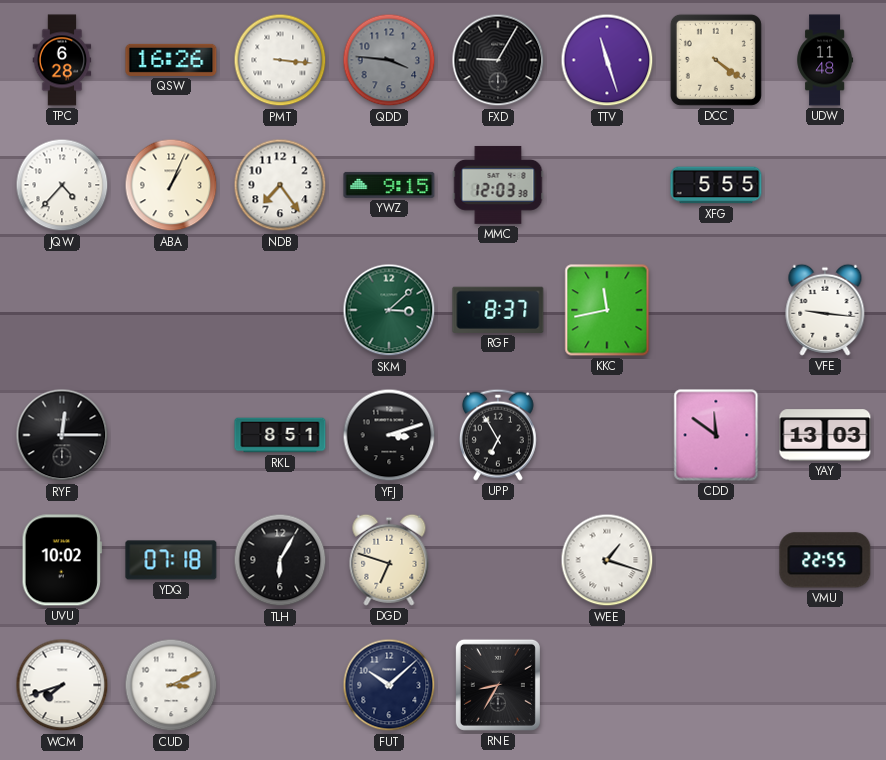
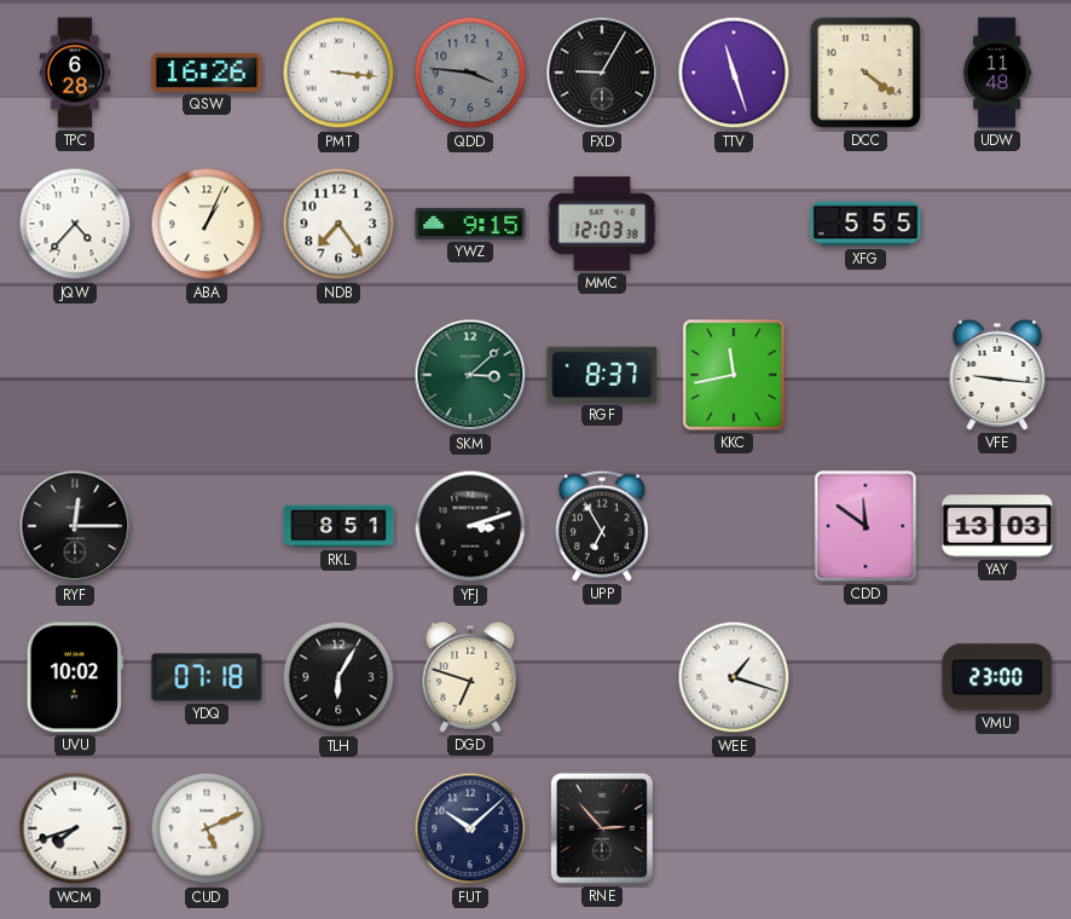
VMU: 22:55 -> 23:00 (997, 677)
CUD: 3:11 -> 5:11 (207, 828)
RNE: 8:35 -> 2:53 (602, 828)
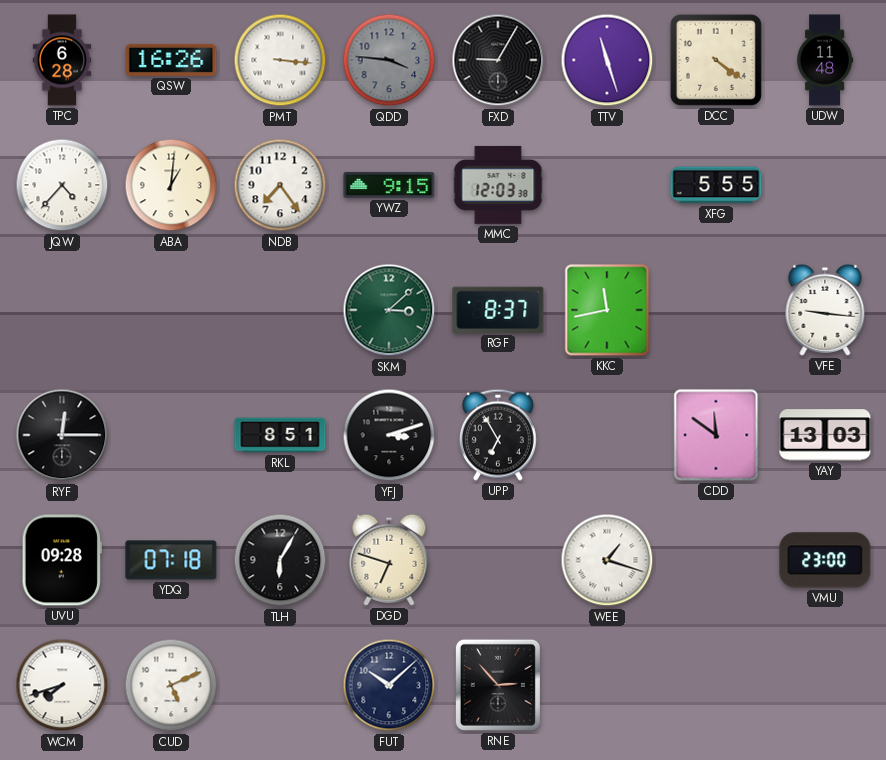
ABA: 1:04 -> 1:01 (171, 185)
UVU: 10:02 -> 09:28 (62, 560)
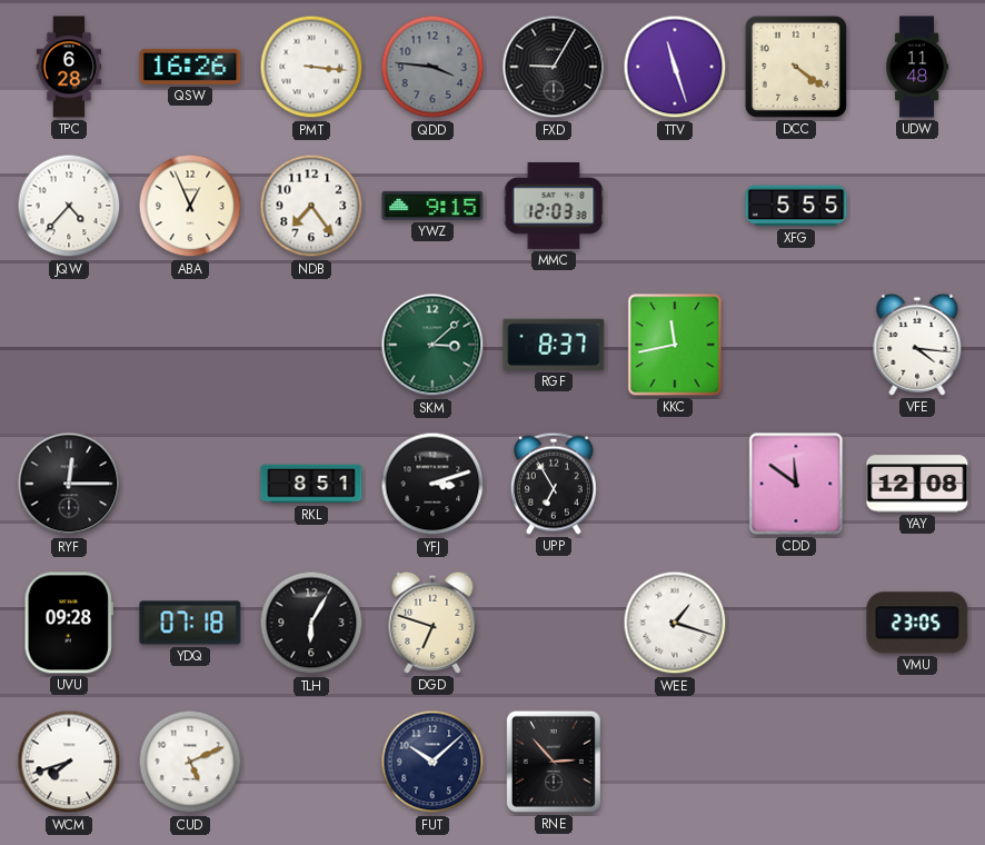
ABA: 1:01 -> 12:56 (190, 206)
VFE: 9:16 -> 4:16 (917, 345)
YAY: 13:03 -> 12:08 (917, 484)
VMU: 23:00 -> 23:05 (917, 623)
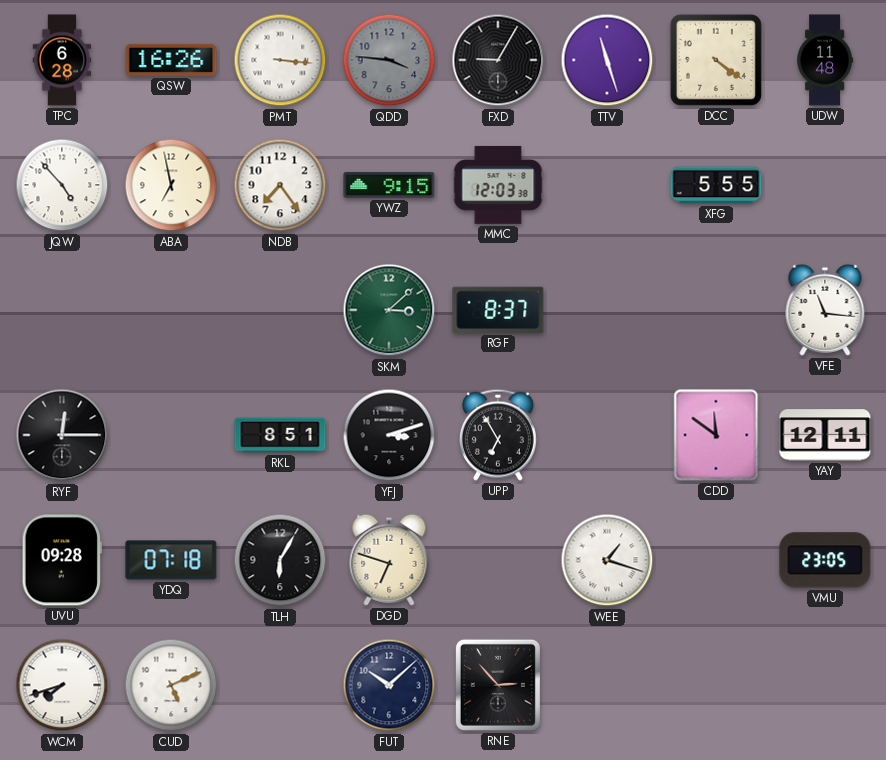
JQW: 4:37 -> 4:53 (62, 185)
ABA: 12:56 -> 6:58 (171, 185)
KKC: 11:43 -> none (675, 345)
VFE: 4:16 -> 11:16 (825, 310)
YAY: 12:08 -> 12:11 (825, 435)
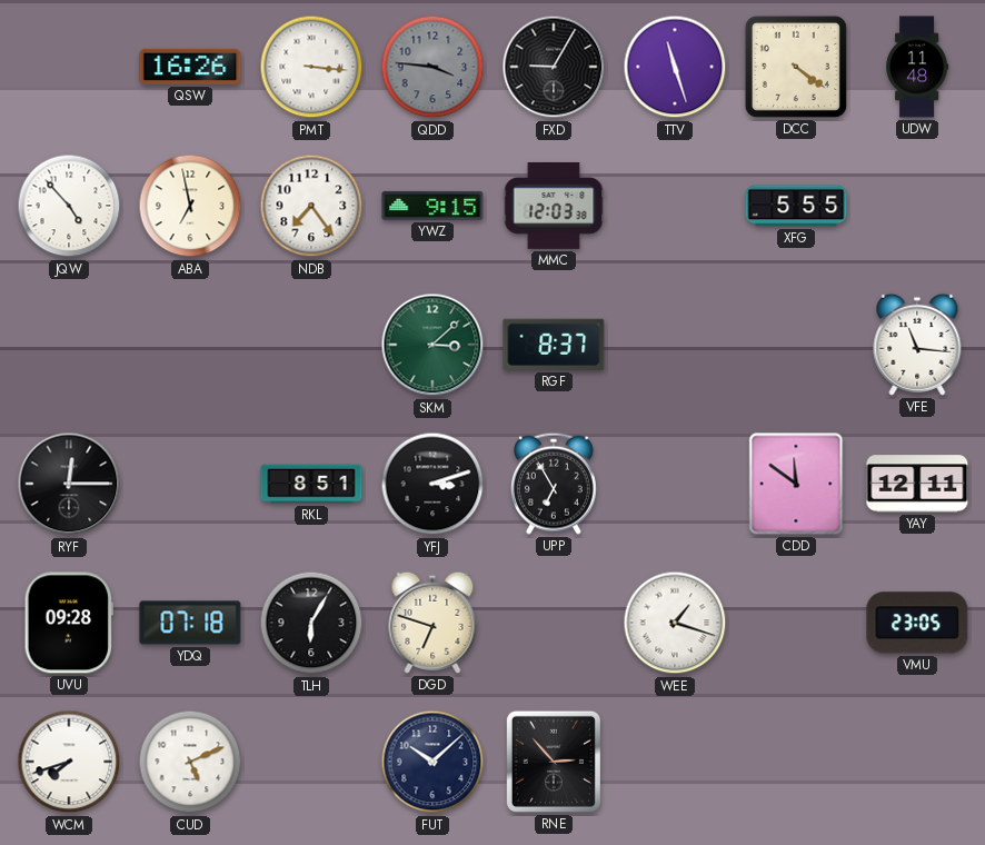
TPC: 6:28 -> none (62, 60)
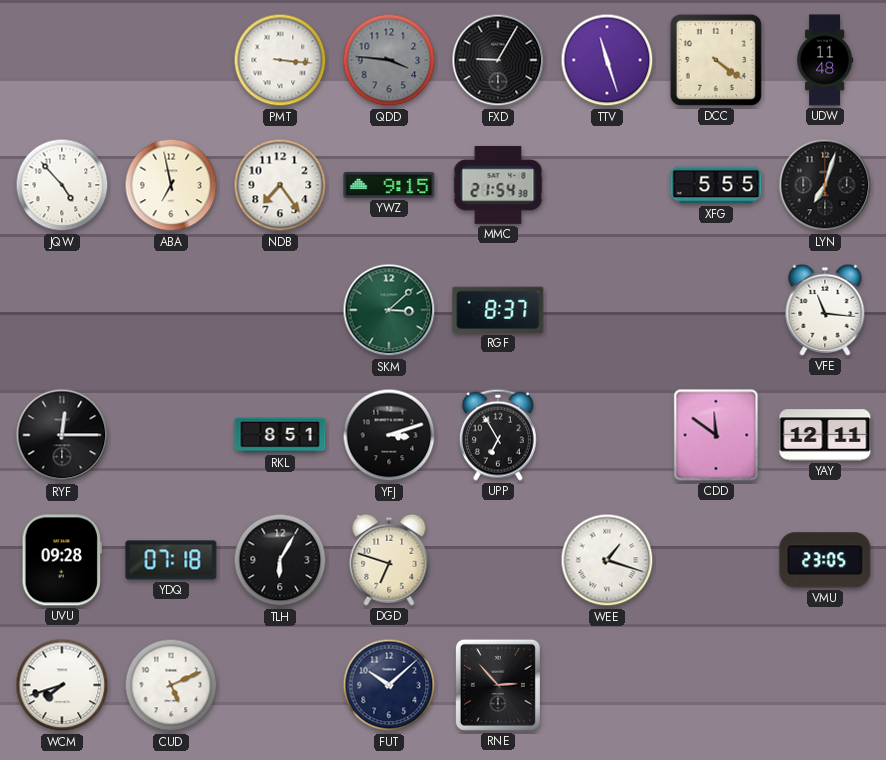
QSW: 16:26 -> none (190, 67)
MMC: 12:03 -> 21:54 (498, 185)
LYN: none -> 7:03 (825, 185)
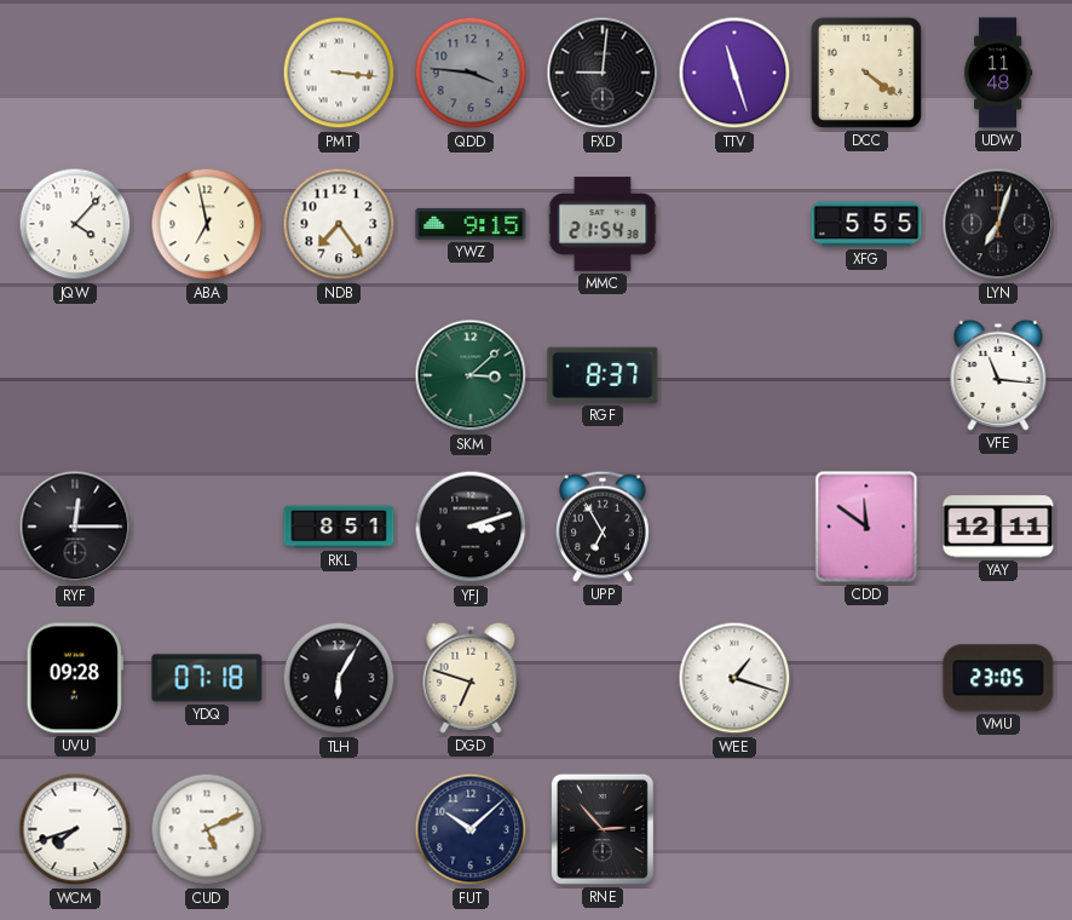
FXD: 9:05 -> 9:01 (603, 73)
JQW: 4:53 -> 4:07 (75, 224)
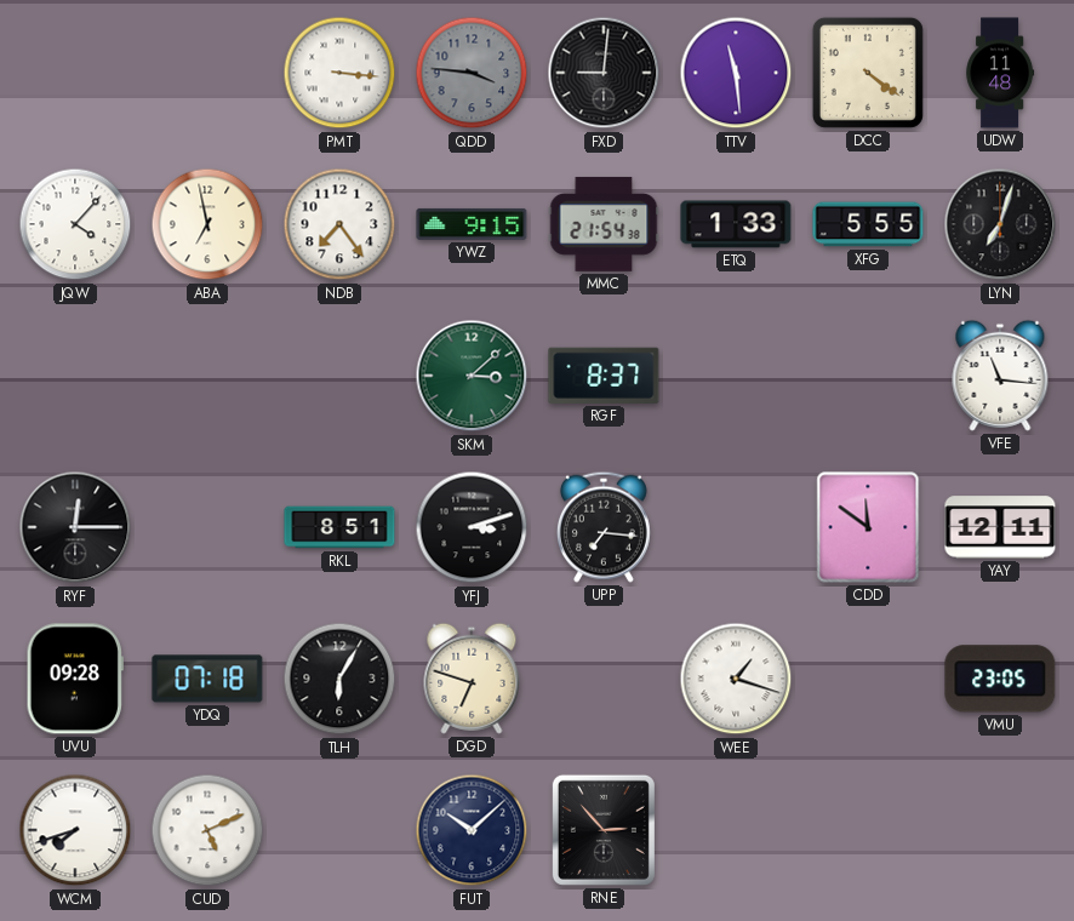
TTV: 11:27 -> 11:29 (736, 73)
ETQ: none -> 1:33 (736, 224)
UPP: 6:55 -> 7:16 (604, 527)
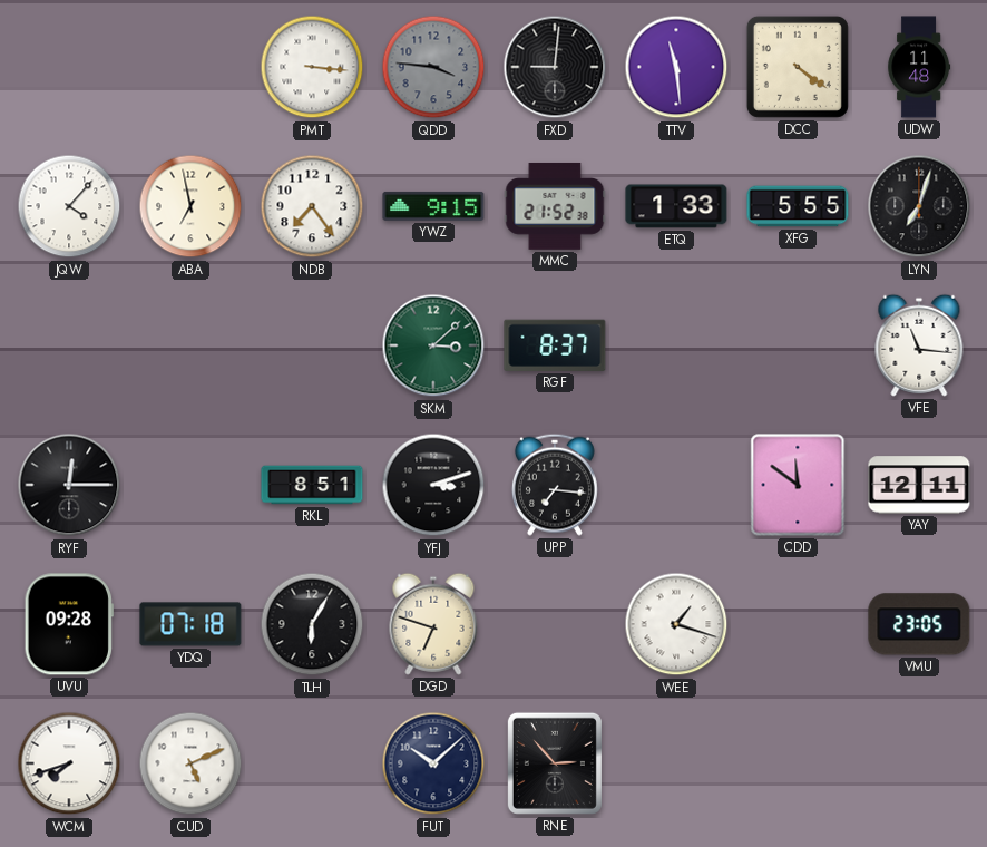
MMC: 21:54 -> 21:52 (555, 206)
